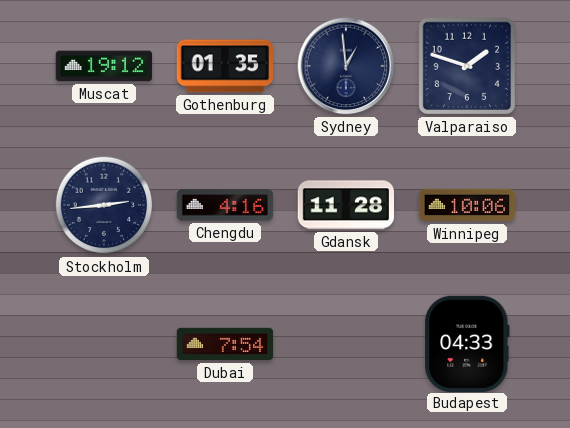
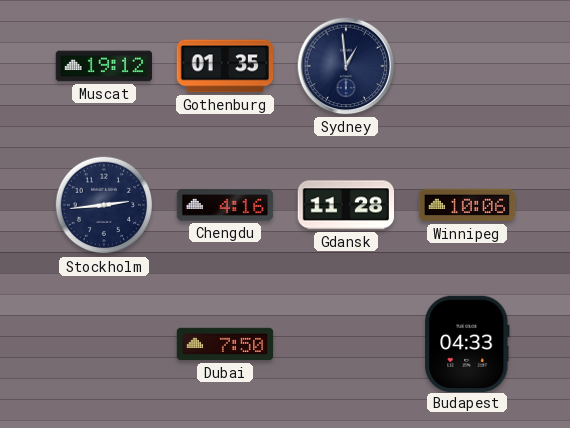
Valparaiso: 1:48 -> none (467, 66)
Dubai: 7:54 -> 7:50 (225, 344)
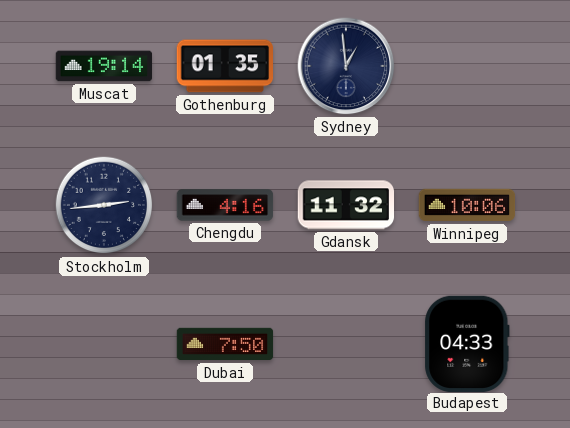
Muscat: 19:12 -> 19:14 (104, 66)
Gdansk: 11:28 -> 11:32 (346, 205)
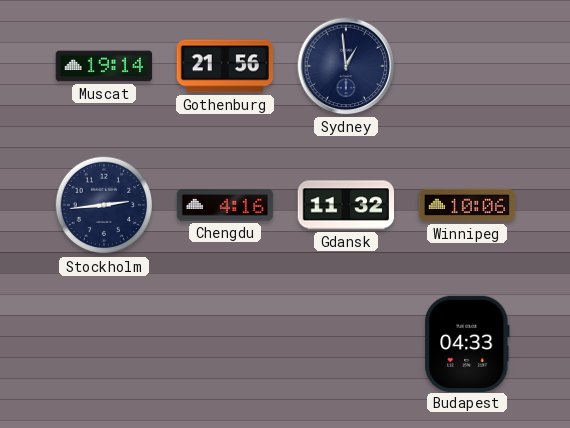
Gothenburg: 01:35 -> 21:56 (225, 66)
Dubai: 7:50 -> none (225, 344)
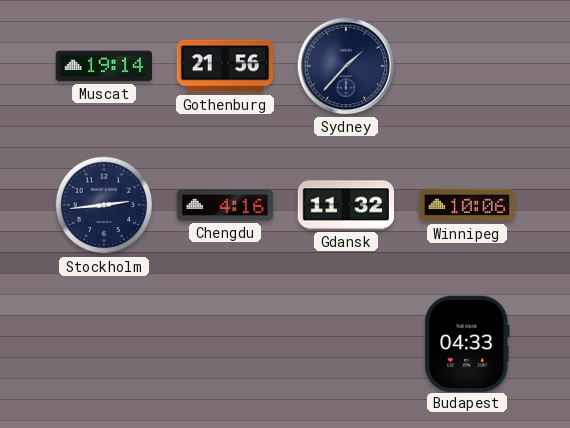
Sydney: 12:59 -> 1:37 (346, 66)
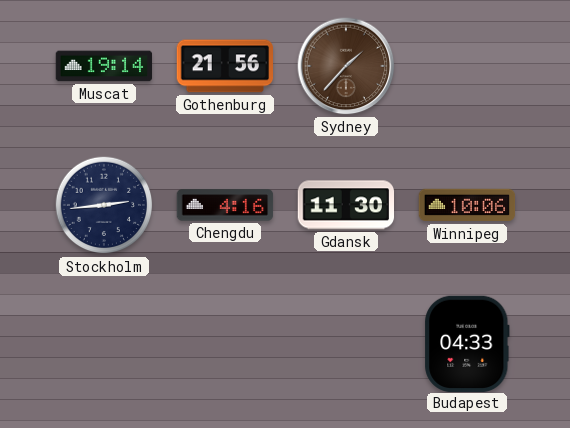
Sydney dial: navy -> brown (346, 66)
Gdansk: 11:32 -> 11:30 (346, 205)
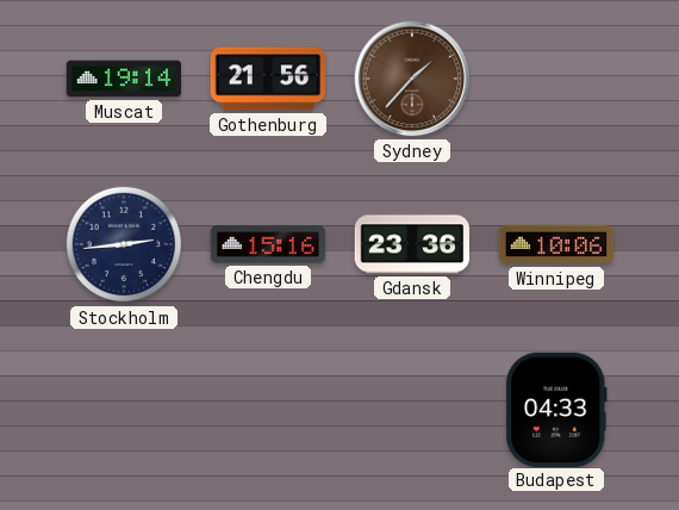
Chengdu: 4:16 -> 15:16 (268, 244)
Gdansk: 11:30 -> 23:36 (412, 244)
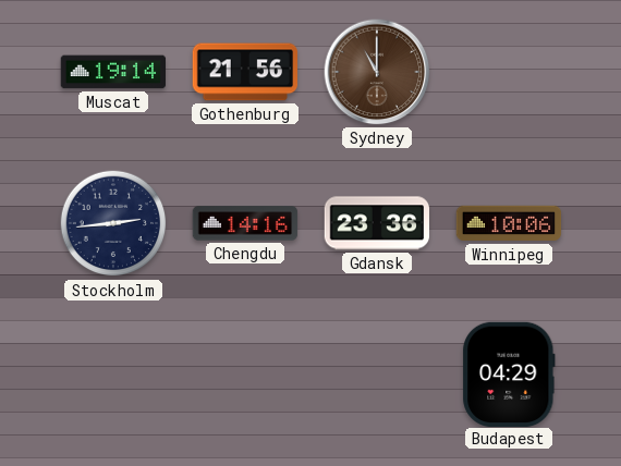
Sydney: 1:37 -> 11:00 (377, 72)
Chengdu: 15:16 -> 14:16 (245, 223)
Budapest: 04:33 -> 04:29 (509, 373)
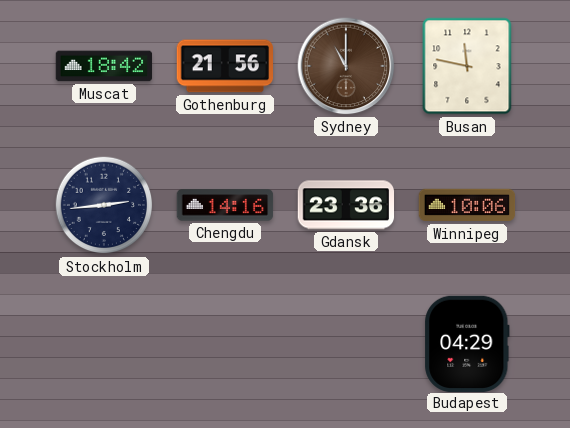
Muscat: 19:14 -> 18:42 (104, 66)
Busan: none -> 11:47 (467, 66)
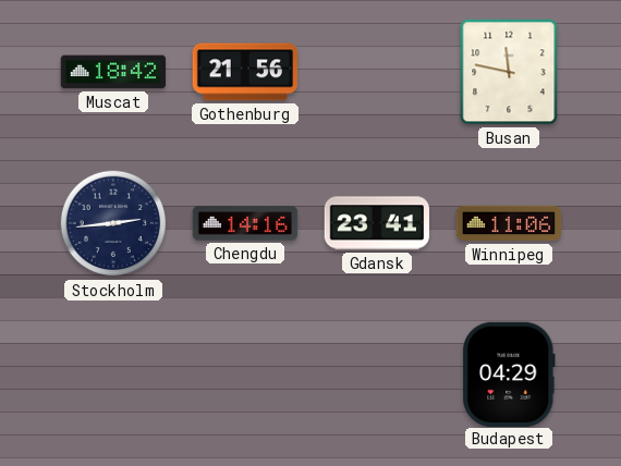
Sydney: 11:00 -> none (346, 66)
Gdansk: 23:36 -> 23:41 (377, 223)
Winnipeg: 10:06 -> 11:06 (509, 223)
